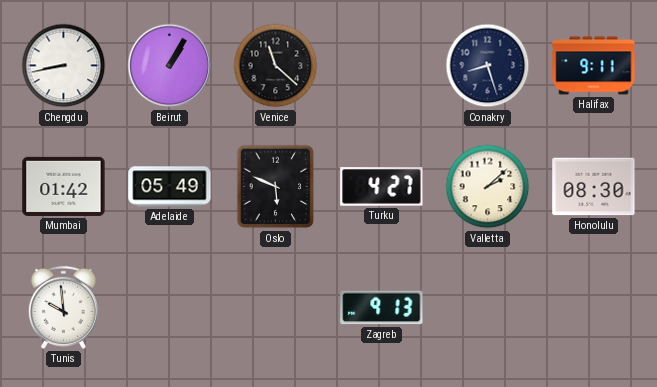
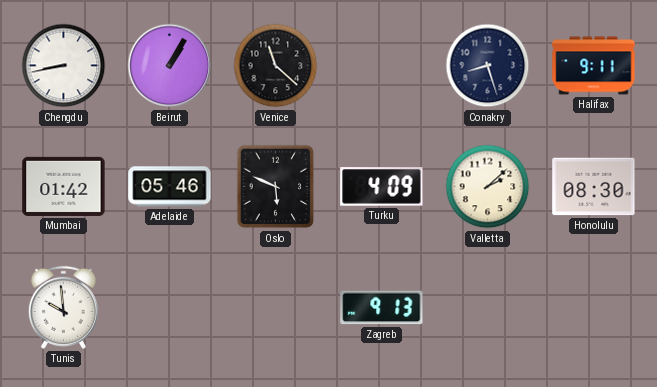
Adelaide: 05:49 -> 05:46 (170, 187)
Turku: 4:27 -> 4:09 (382, 187)
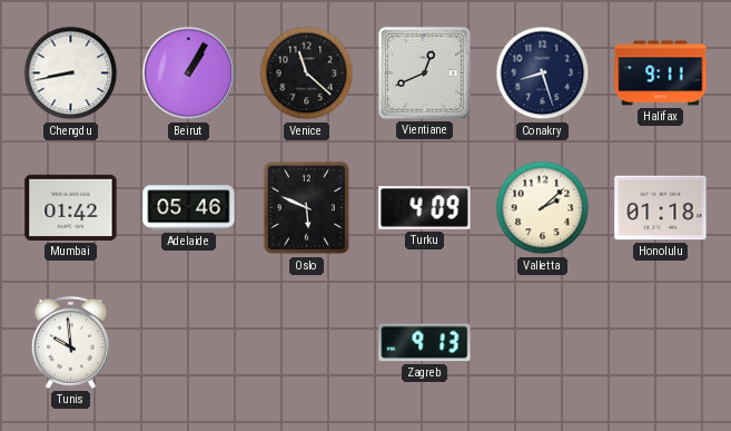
Vientiane: none -> 12:41 (424, 72)
Honolulu: 08:30 -> 01:18 (661, 208)
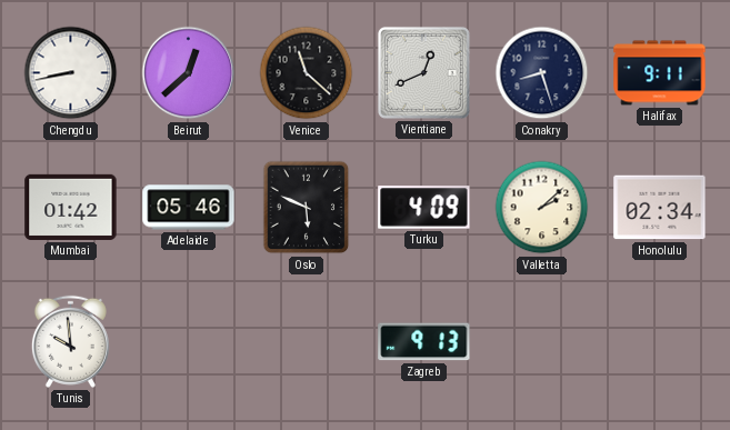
Beirut: 1:05 -> 12:38 (189, 73)
Honolulu: 01:18 -> 02:34 (660, 208)
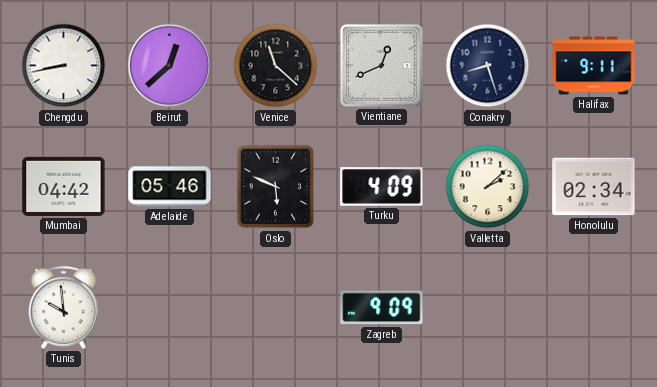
Mumbai: 01:42 -> 04:42 (64, 186)
Zagreb: 9:13 -> 9:09 (382, 308)
